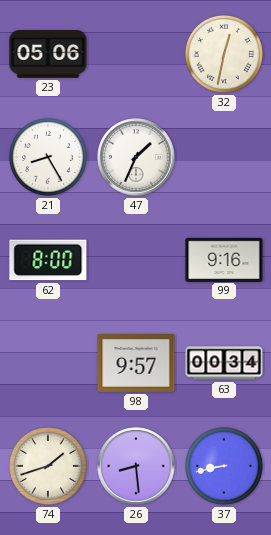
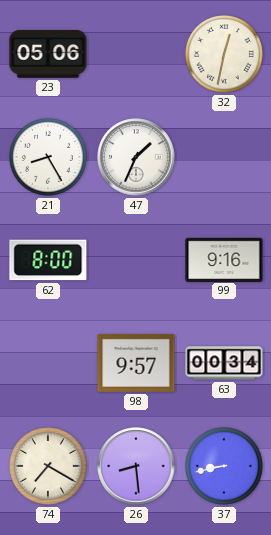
74: 1:42 -> 7:20 (48, 466)
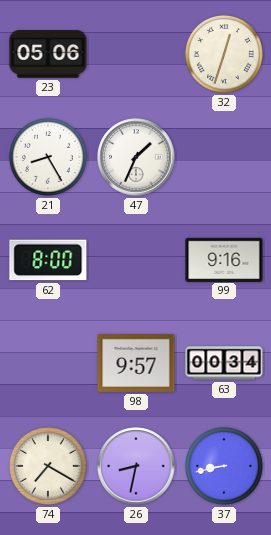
32: 12:32 -> 12:33 (224, 54)
26: 8:29 -> 8:32 (136, 466)
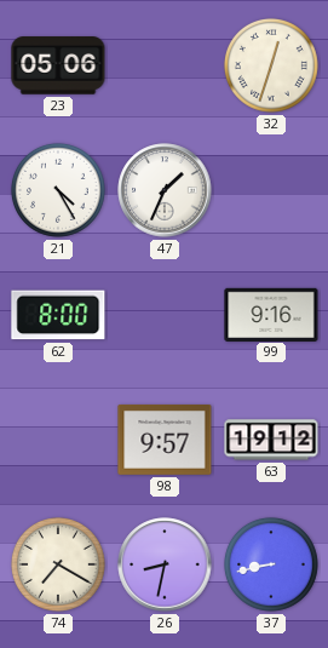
21: 8:25 -> 4:25 (58, 190)
63: 00:34 -> 19:12 (271, 440)
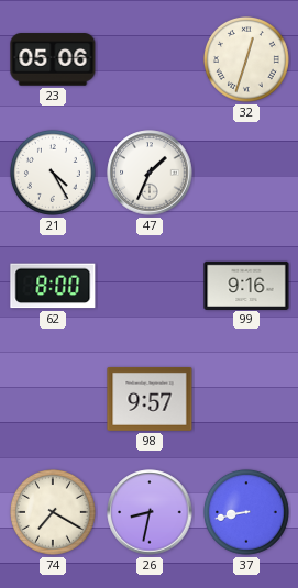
63: 19:12 -> none (271, 440)
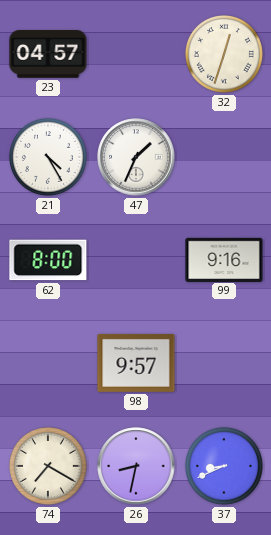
23: 05:06 -> 04:57 (48, 54)
37: 8:43 -> 8:41 (224, 466)
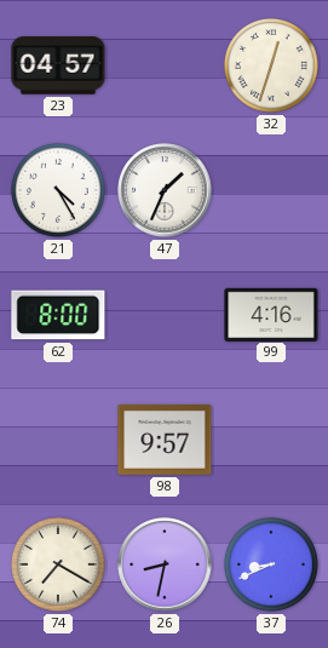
99: 9:16 -> 4:16 (271, 314)
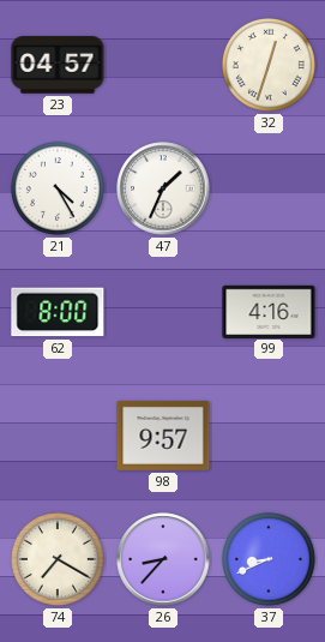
26: 8:32 -> 8:37 (163, 559)
